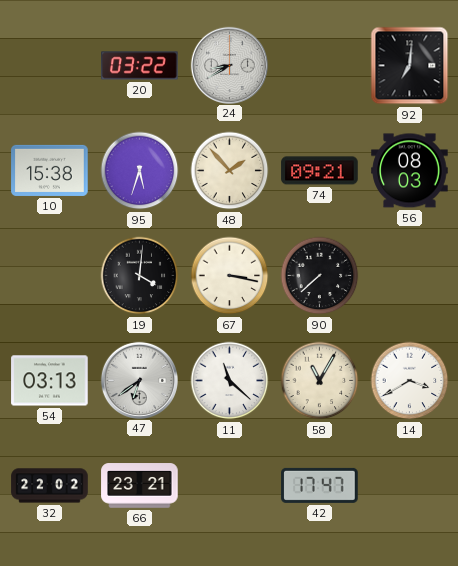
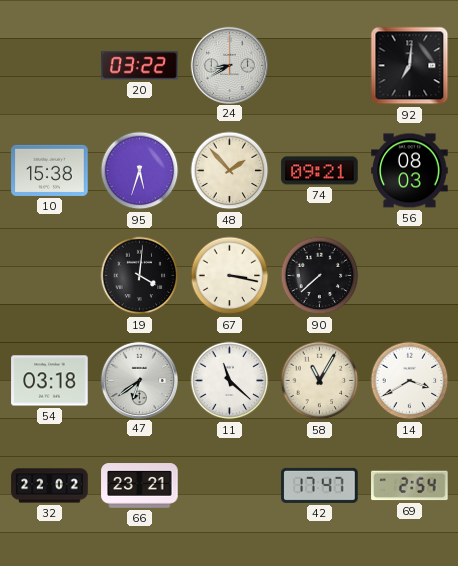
54: 03:13 -> 03:18 (50, 381)
69: none -> 2:54 (410, 486)
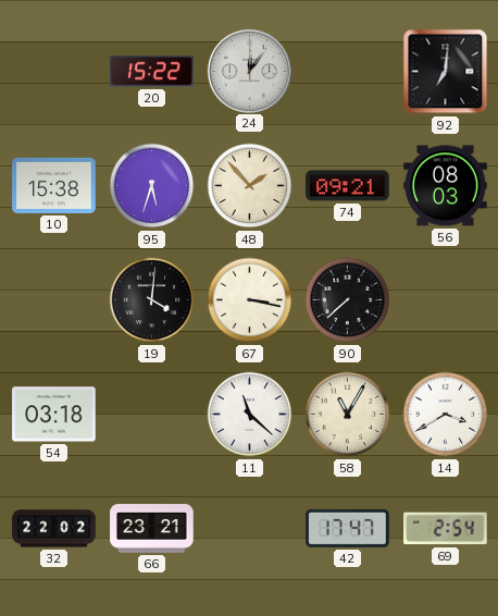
20: 03:22 -> 15:22 (152, 72)
24: 8:40 -> 12:06 (249, 71)
47: 6:39 -> none (139, 380)
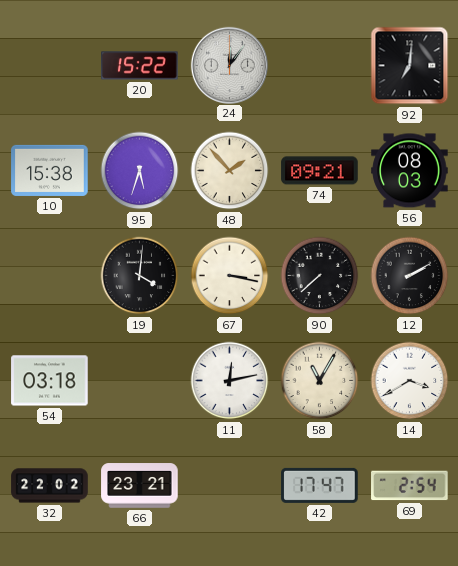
12: none -> 2:10 (410, 276)
11: 11:22 -> 12:13 (230, 381)
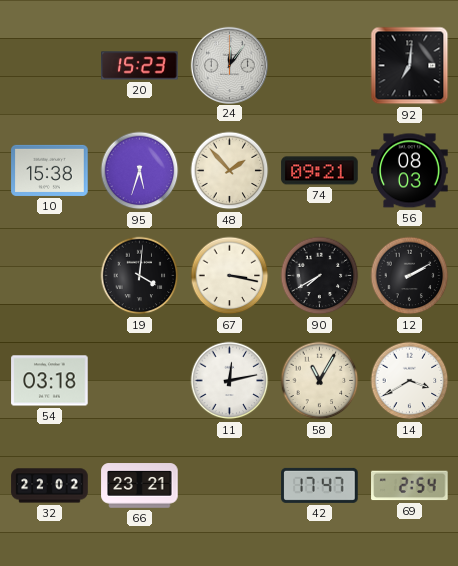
20: 15:22 -> 15:23 (140, 66)
90: 7:38 -> 7:40 (320, 276)
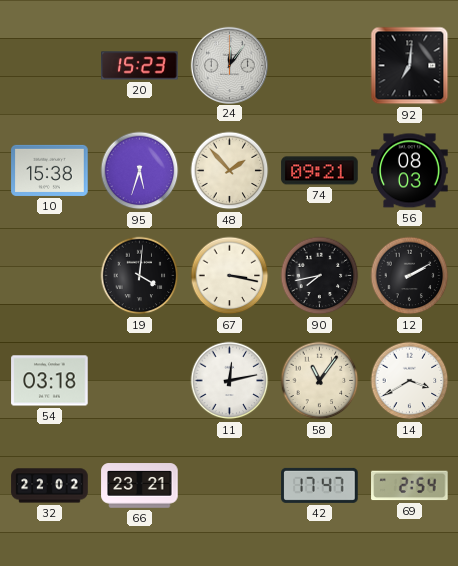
90: 7:40 -> 7:43 (320, 276)
58: 11:05 -> 11:06 (320, 381)
